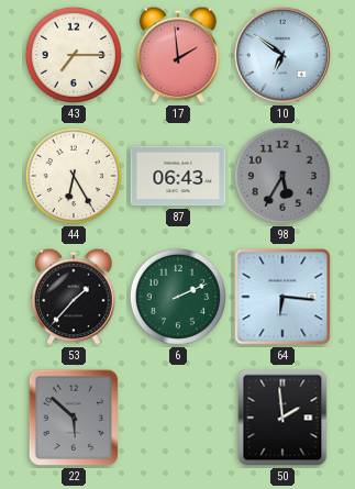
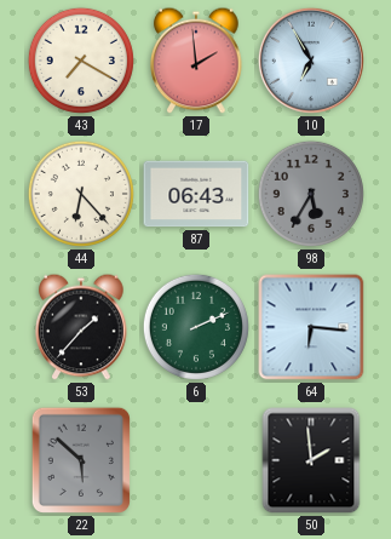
43: 7:15 -> 7:20 (81, 61)
10: 6:51 -> 6:55 (311, 61)
44: 6:25 -> 6:23 (81, 194)
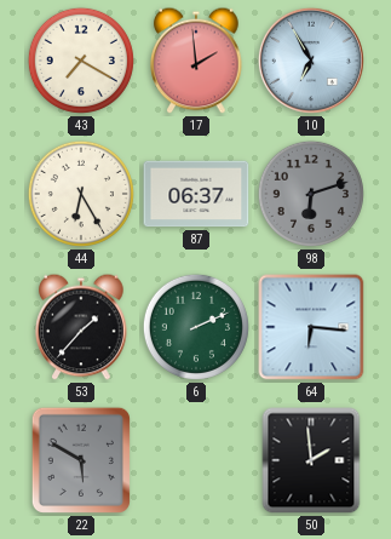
44: 6:23 -> 6:25 (81, 194)
87: 06:43 -> 06:37 (196, 194)
98: 5:35 -> 6:12 (311, 194)
22: 5:52 -> 5:50 (81, 460)
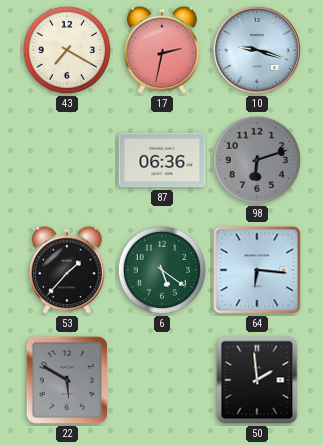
17: 1:59 -> 2:32 (162, 50)
10: 6:55 -> 9:18 (257, 50)
44: 6:25 -> none (81, 194)
87: 06:37 -> 06:36 (162, 160)
6: 2:11 -> 5:21 (162, 270)
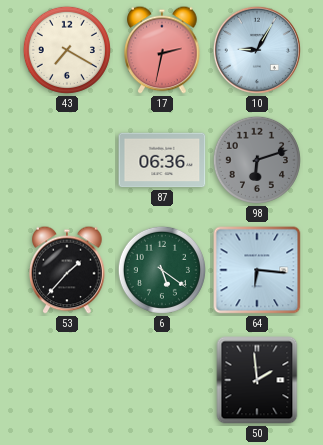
10: 9:18 -> 9:05 (257, 50)
22: 5:50 -> none (67, 380)
